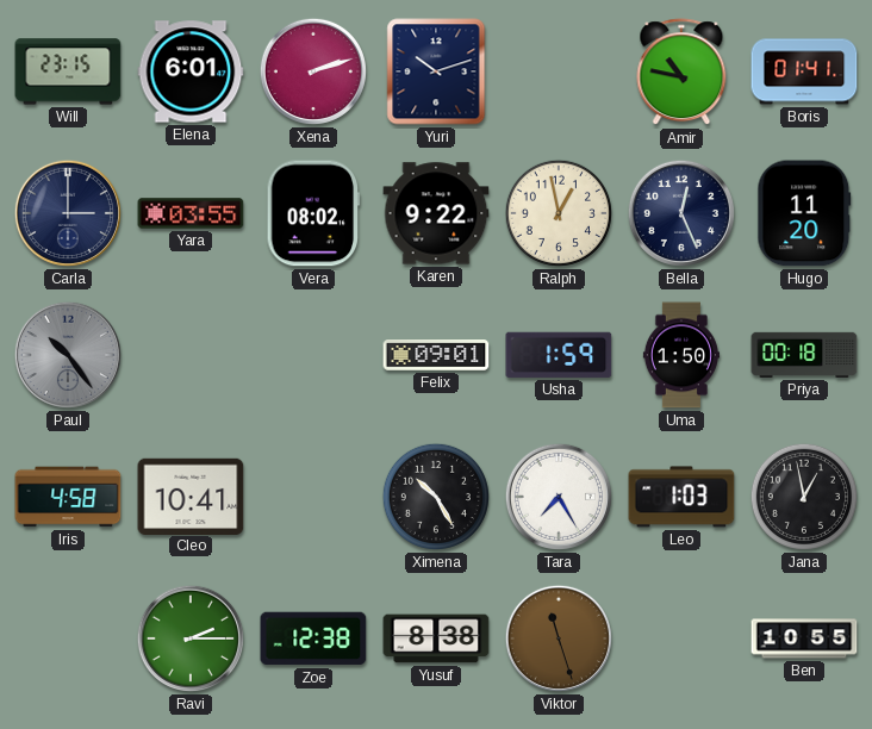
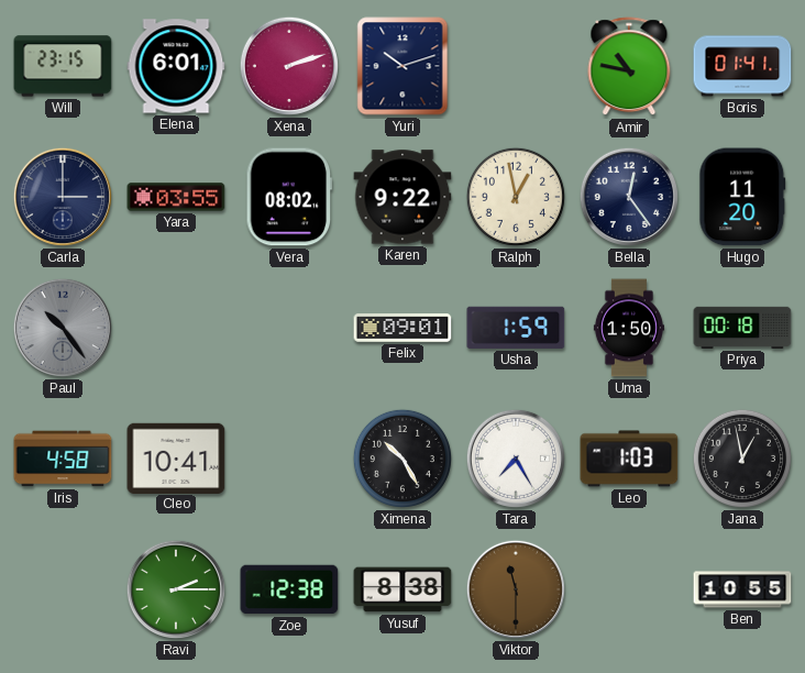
Bella: 12:26 -> 12:24 (629, 197)
Viktor: 11:27 -> 11:30 (516, 589)
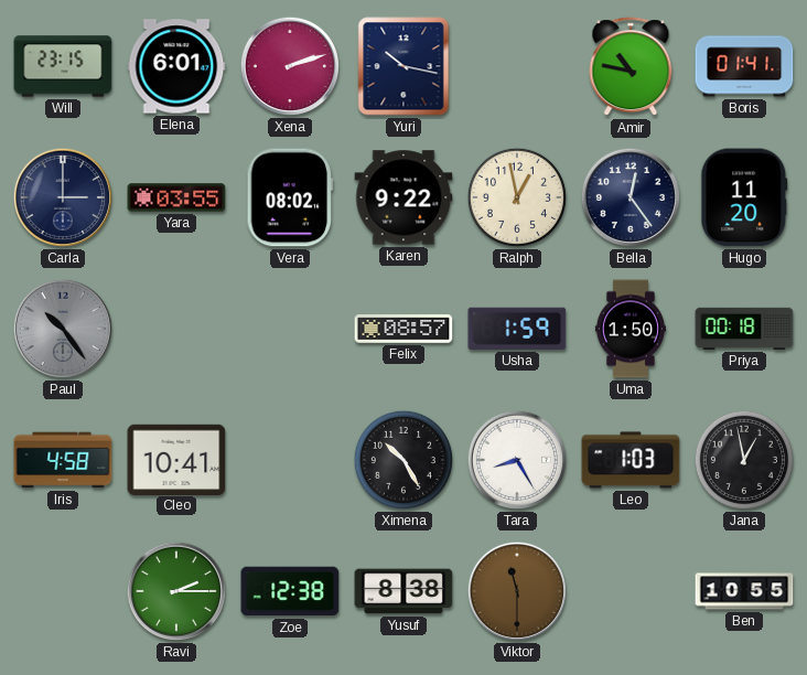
Yuri: 10:12 -> 10:17 (403, 66)
Felix: 09:01 -> 08:57 (403, 329)
Tara: 7:25 -> 8:25 (517, 460)
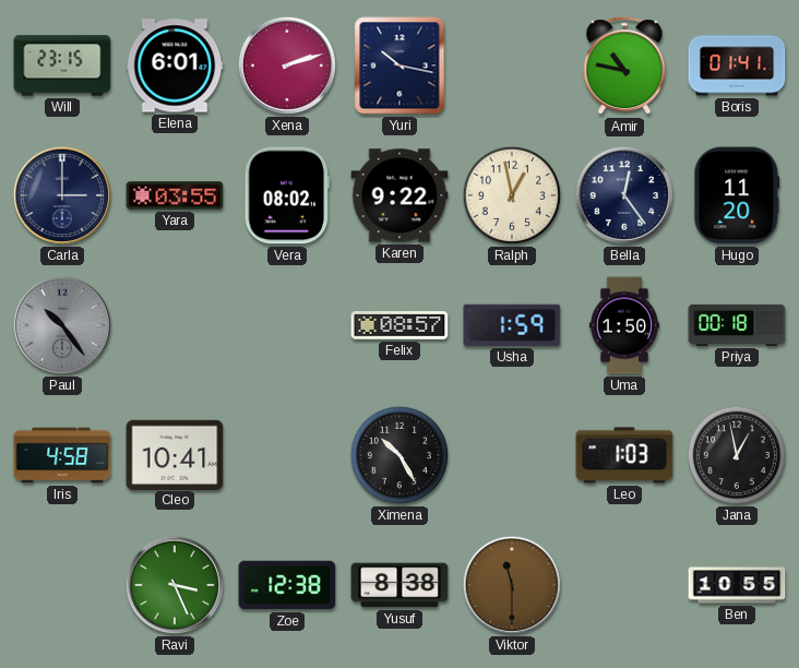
Tara: 8:25 -> none (517, 460)
Ravi: 2:15 -> 3:26 (175, 585)
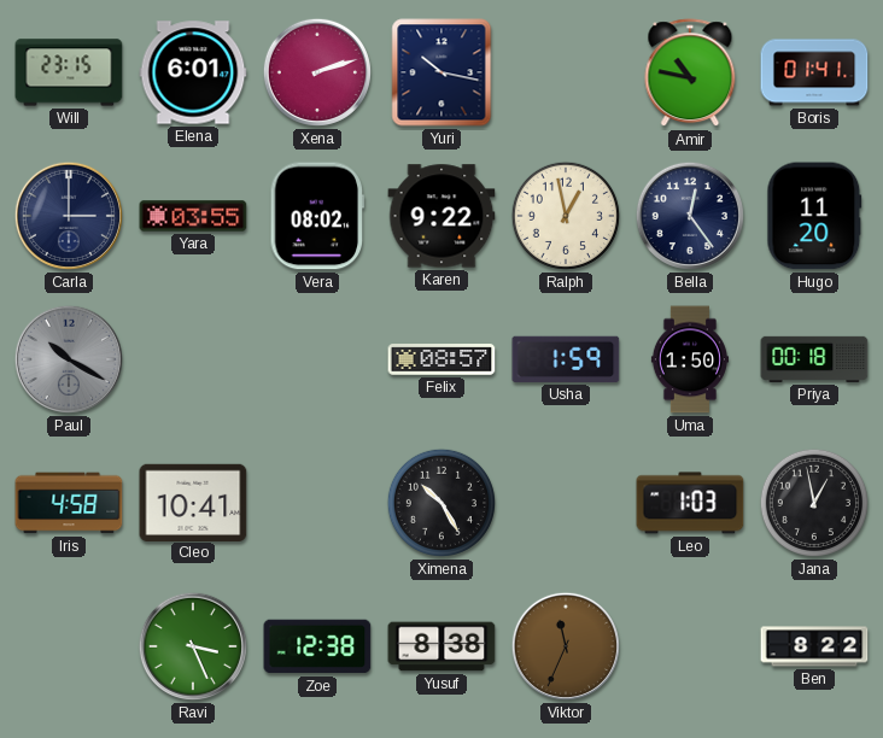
Paul: 10:24 -> 10:20 (69, 359)
Viktor: 11:30 -> 11:34 (566, 646)
Ben: 10:55 -> 8:22 (814, 646)
